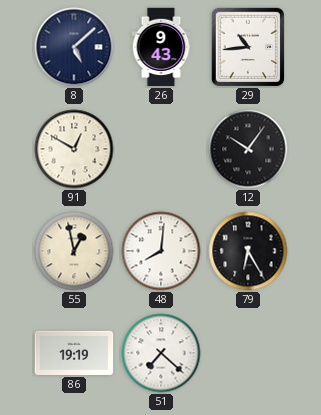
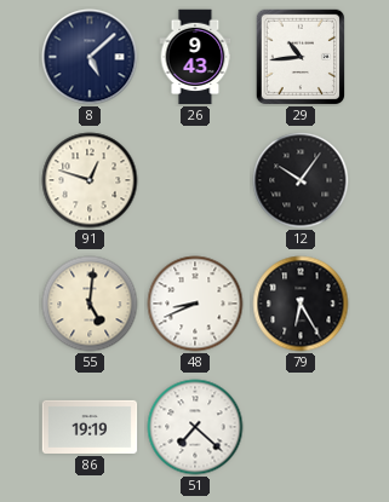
91: 12:50 -> 12:48 (90, 180)
55: 12:58 -> 5:01 (90, 304)
48: 8:01 -> 8:41 (195, 304)
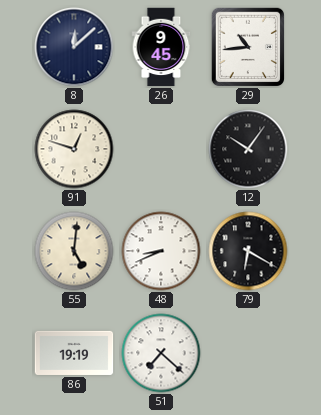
8: 5:08 -> 12:08 (74, 47)
26: 9:43 -> 9:45 (161, 47)
79: 6:25 -> 6:20 (248, 251)
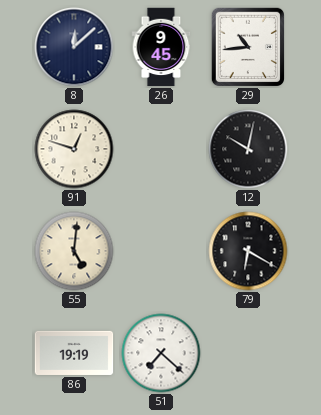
12: 10:06 -> 10:02 (248, 149)
48: 8:41 -> none (161, 251)
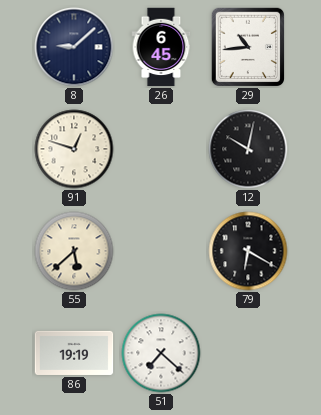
8: 12:08 -> 9:08 (74, 47)
26: 9:45 -> 6:45 (161, 47)
55: 5:01 -> 5:38 (74, 251)
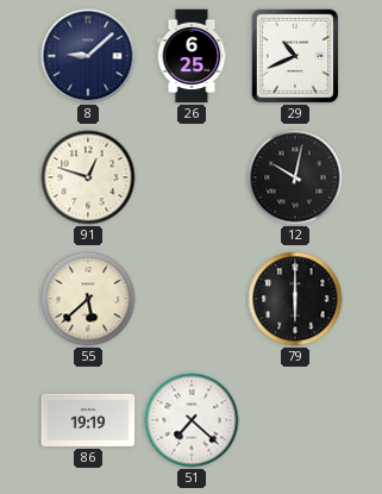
26: 6:45 -> 6:25 (192, 56)
29: 10:44 -> 10:41 (294, 55)
79: 6:20 -> 6:00 (295, 299)
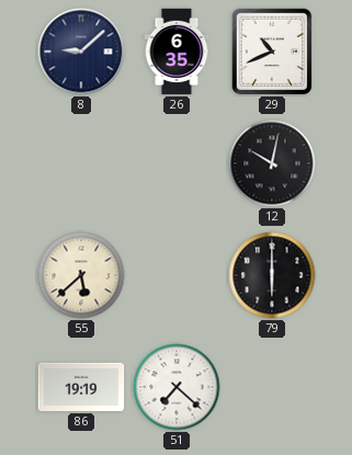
26: 6:25 -> 6:35 (177, 52)
91: 12:48 -> none (88, 177)
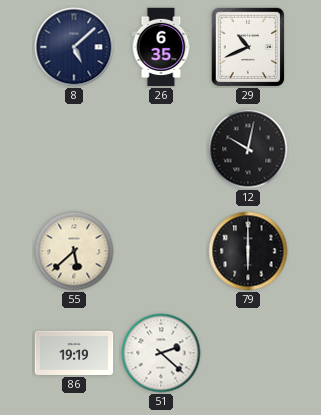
8: 9:08 -> 5:08 (74, 47)
51: 7:22 -> 2:22 (161, 353)
